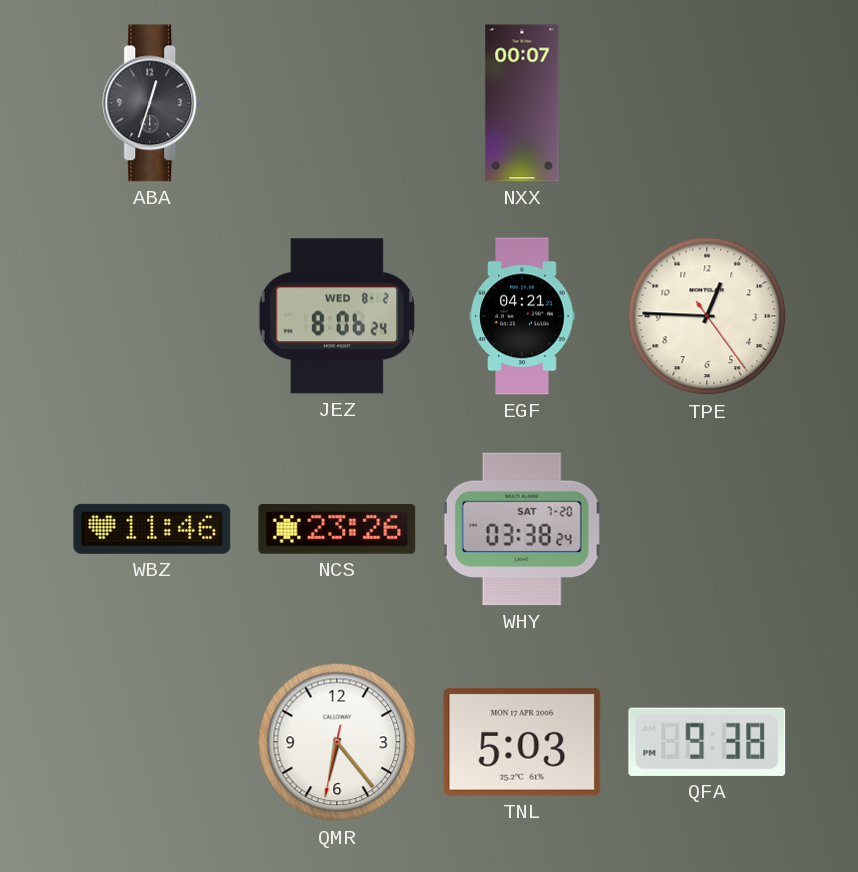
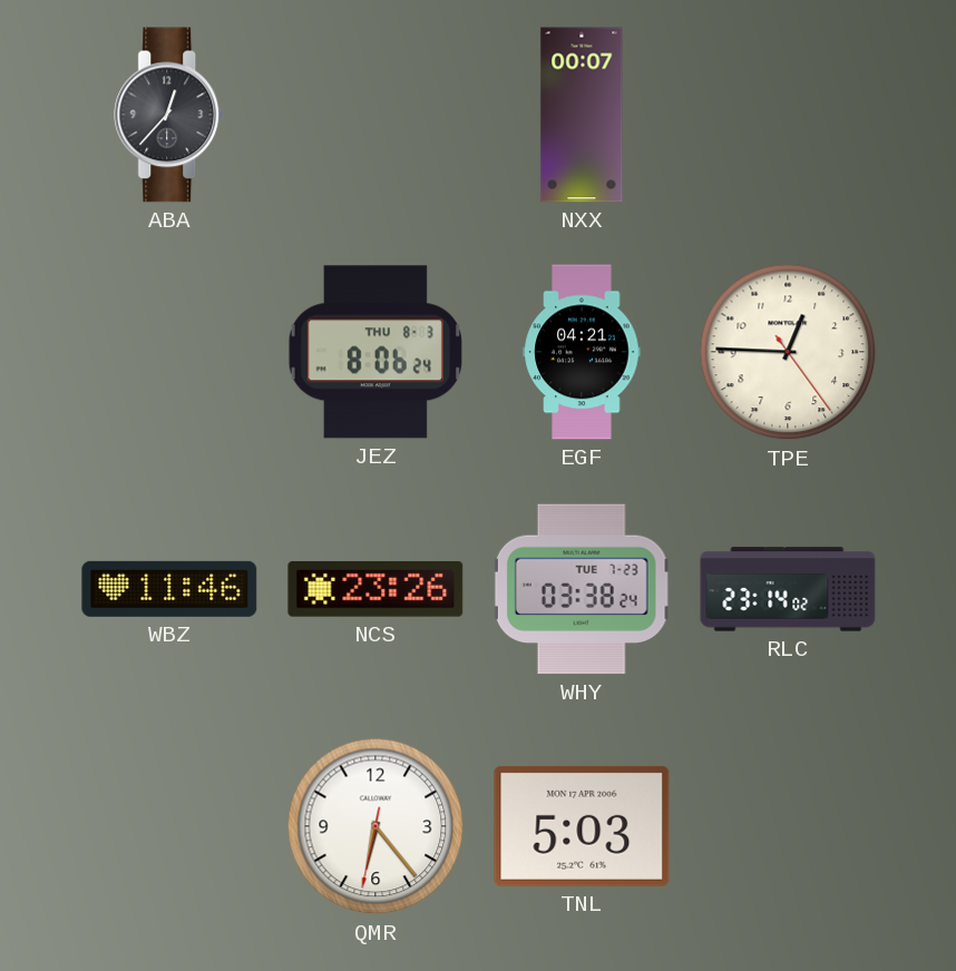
ABA: 12:33 -> 12:37 (170, 115)
JEZ date: WED 8-2 -> THU 8-3 (375, 352)
WHY date: SAT 7-20 -> TUE 7-23 (582, 589)
RLC: none -> 23:14 (788, 589)
QFA: 9:38 -> none (707, 742)
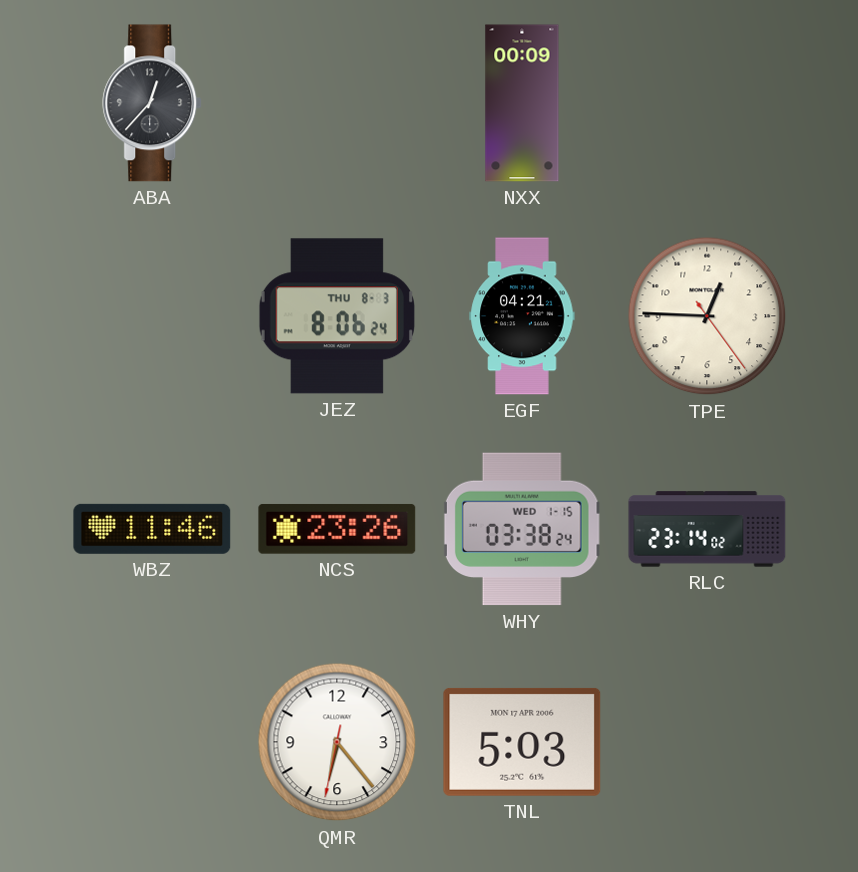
NXX: 00:07 -> 00:09 (522, 103)
WHY date: TUE 7-23 -> WED 1-15 (522, 529)
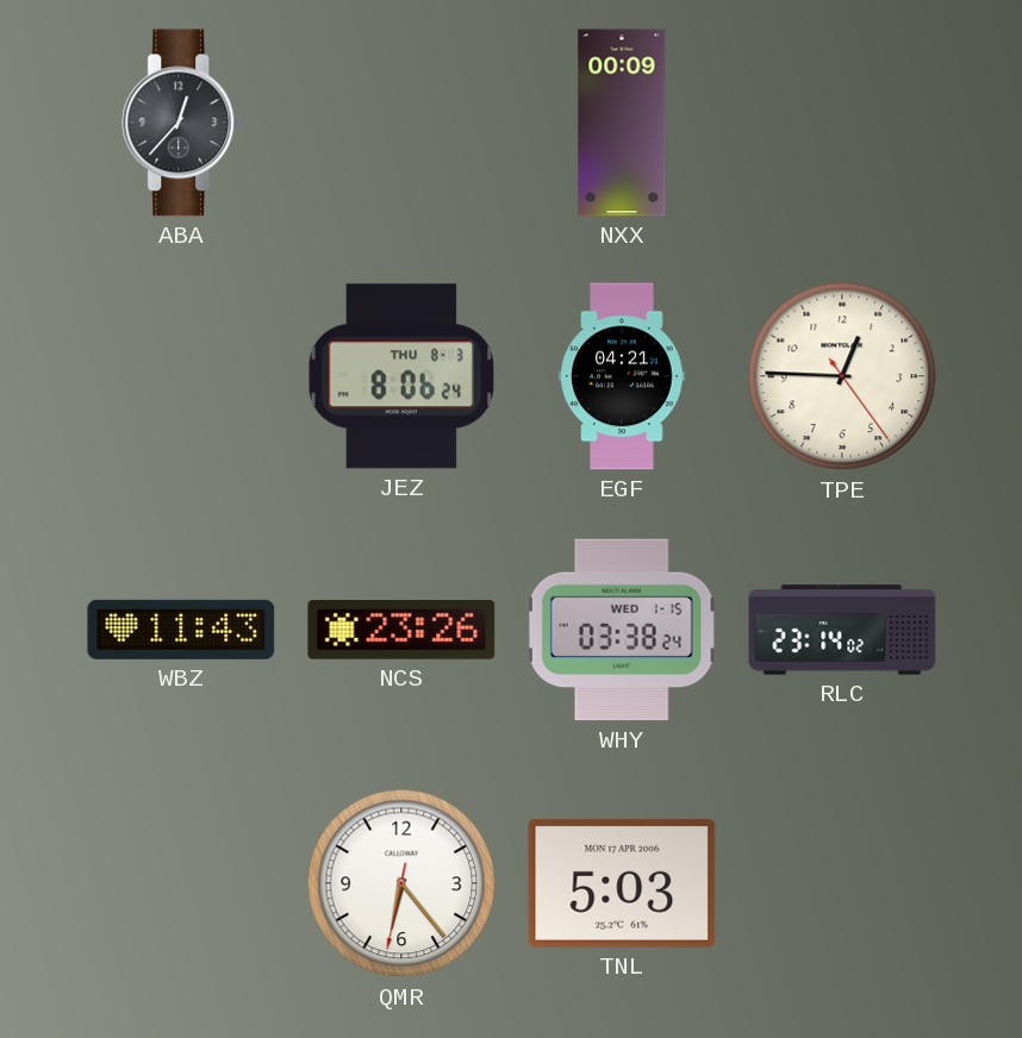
WBZ: 11:46 -> 11:43 (181, 630)
